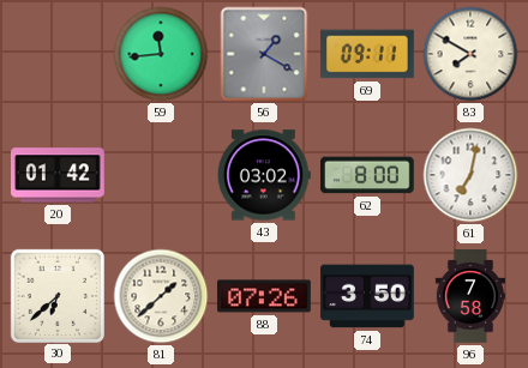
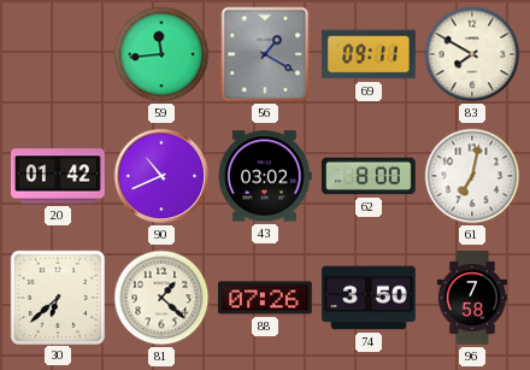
90: none -> 10:41 (161, 176)
81: 1:38 -> 1:22 (161, 298)
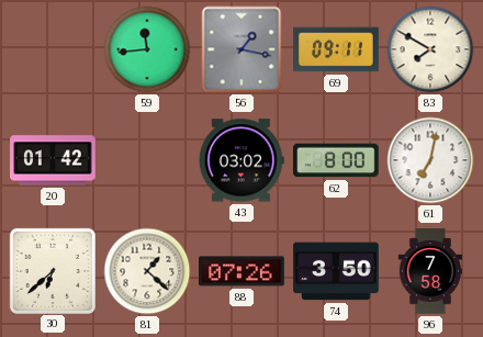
56: 1:20 -> 1:17 (241, 49)
90: 10:41 -> none (161, 176)
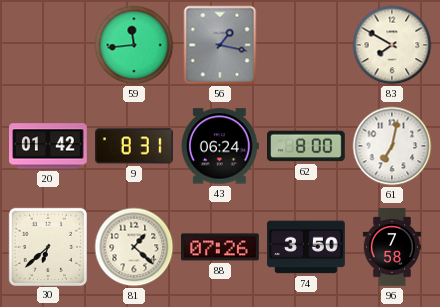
69: 09:11 -> none (336, 49)
9: none -> 8:31 (135, 146)
43: 03:02 -> 06:24 (220, 146)
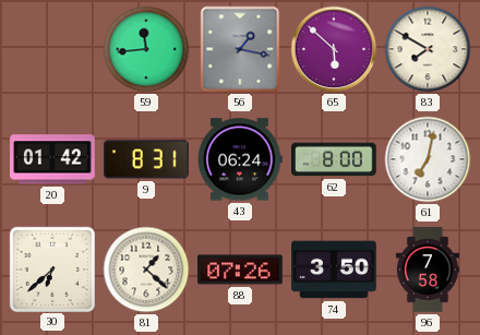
65: none -> 5:52 (334, 49)
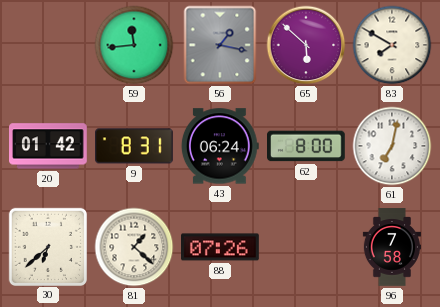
74: 3:50 -> none (334, 270)
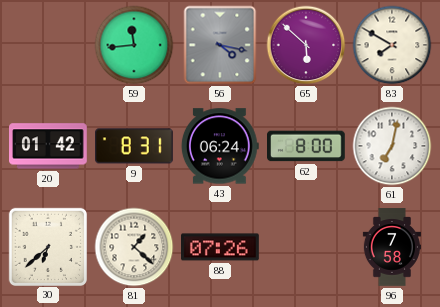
56: 1:17 -> 4:17 (220, 45)
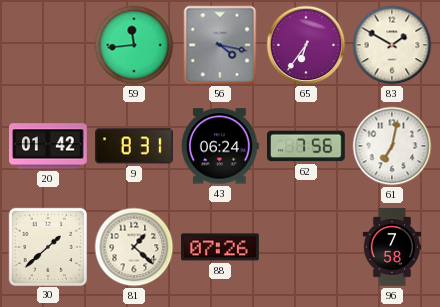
65: 5:52 -> 6:36 (306, 45)
83: 7:50 -> 1:50 (392, 45)
62: 8:00 -> 7:56 (307, 146)
30: 6:38 -> 1:38 (47, 246)
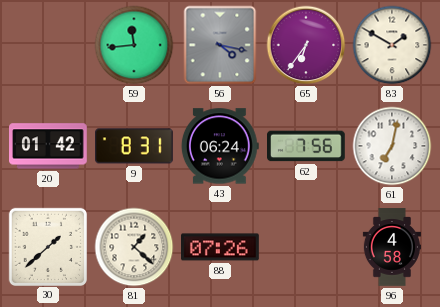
96: 7:58 -> 4:58 (391, 247)
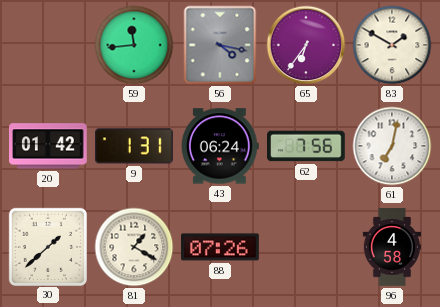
9: 8:31 -> 1:31 (135, 146)
81: 1:22 -> 1:20 (134, 247)
